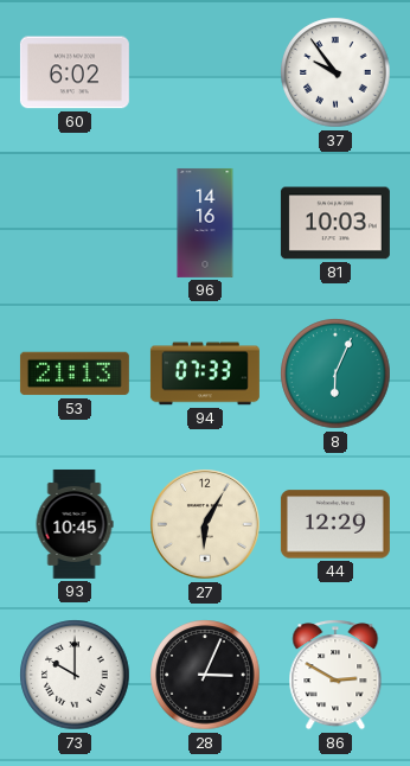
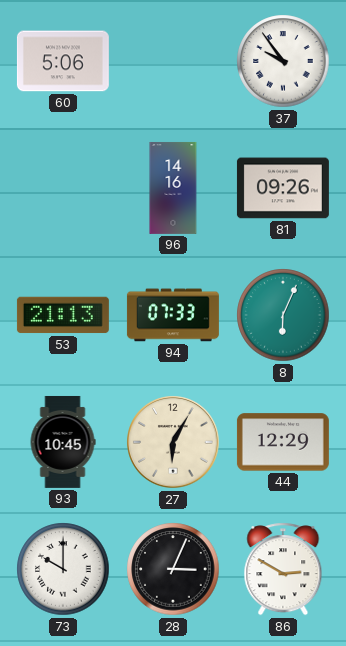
60: 6:02 -> 5:06 (63, 61)
81: 10:03 -> 09:26 (283, 188)
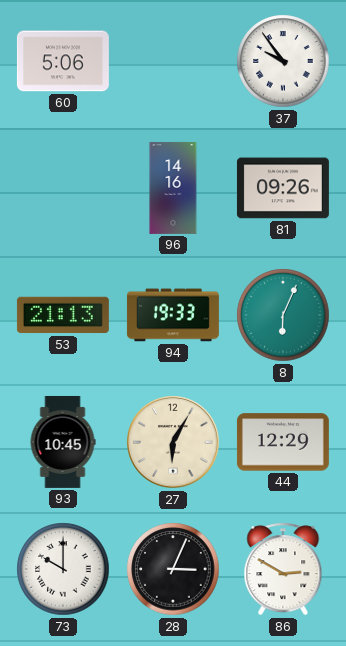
94: 07:33 -> 19:33 (173, 315)
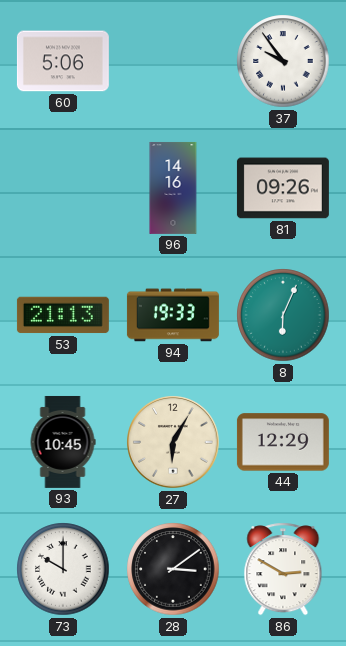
28: 3:04 -> 3:09 (173, 569)
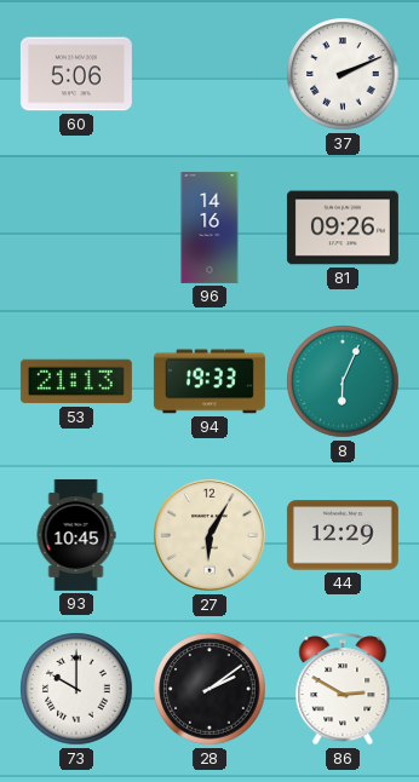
37: 9:54 -> 2:11 (343, 74)
28: 3:09 -> 2:09 (209, 689)
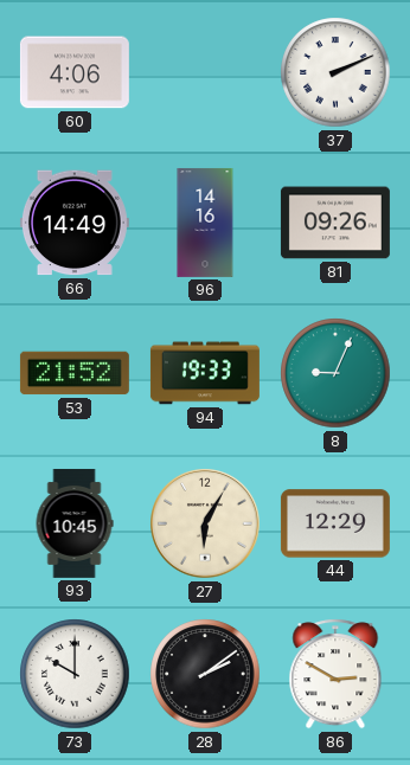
60: 5:06 -> 4:06 (75, 72)
66: none -> 14:49 (75, 223)
53: 21:13 -> 21:52 (75, 373)
8: 6:04 -> 9:04 (335, 373)
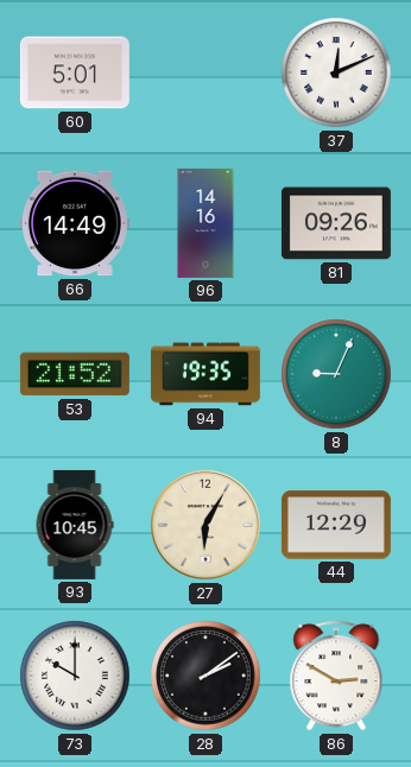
60: 4:06 -> 5:01 (75, 72)
37: 2:11 -> 12:11 (336, 72)
94: 19:33 -> 19:35 (205, 374)
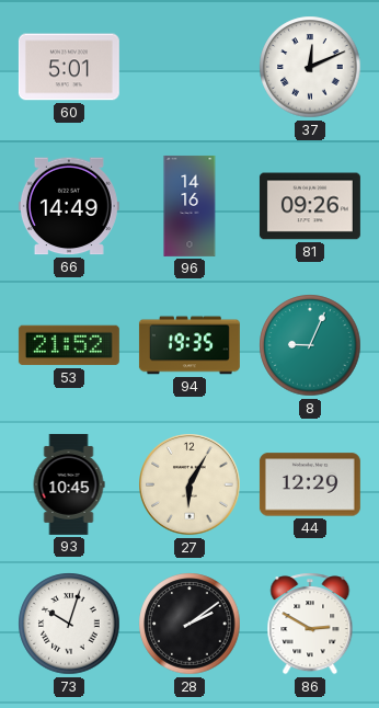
73: 10:00 -> 10:03 (69, 624)
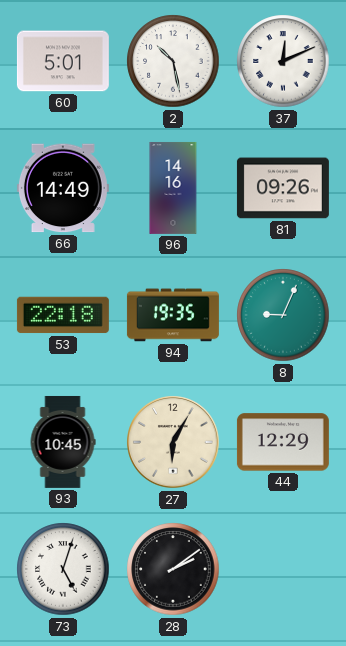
2: none -> 10:28 (173, 61)
53: 21:52 -> 22:18 (63, 315)
73: 10:03 -> 5:03 (63, 569)
86: 2:50 -> none (310, 624)
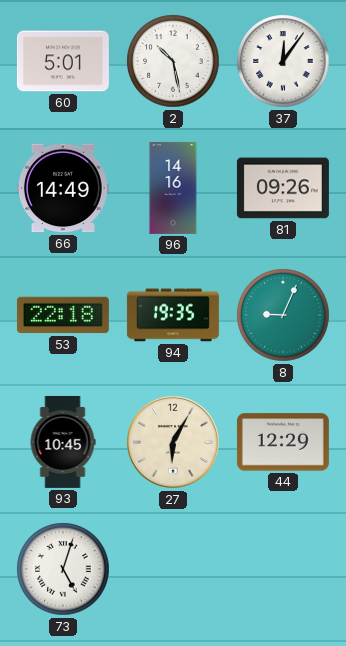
37: 12:11 -> 12:06 (283, 61)
28: 2:09 -> none (173, 569)
